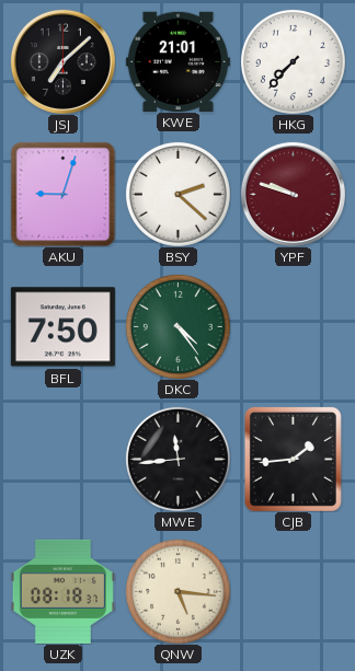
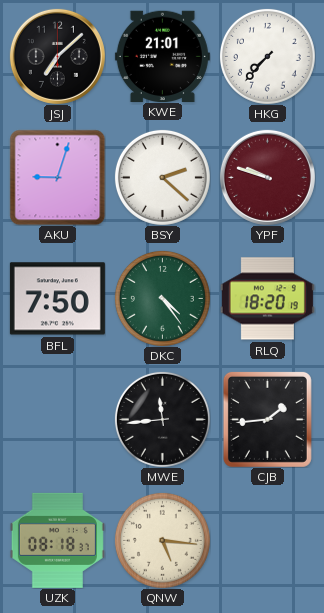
RLQ: none -> 18:20 (267, 299)
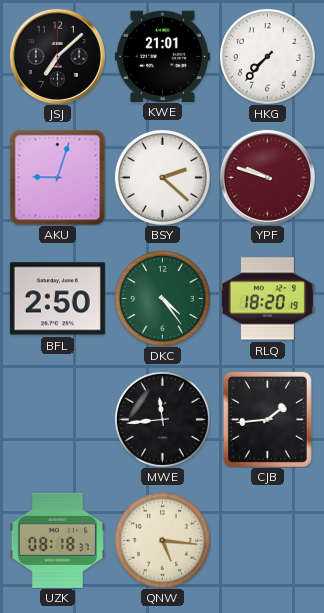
BFL: 7:50 -> 2:50 (57, 299)
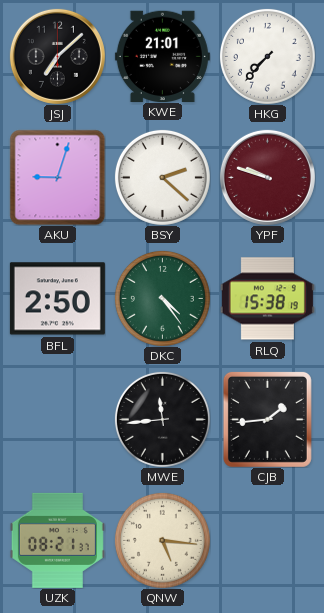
RLQ: 18:20 -> 15:38 (267, 299)
UZK: 08:18 -> 08:21 (57, 540)
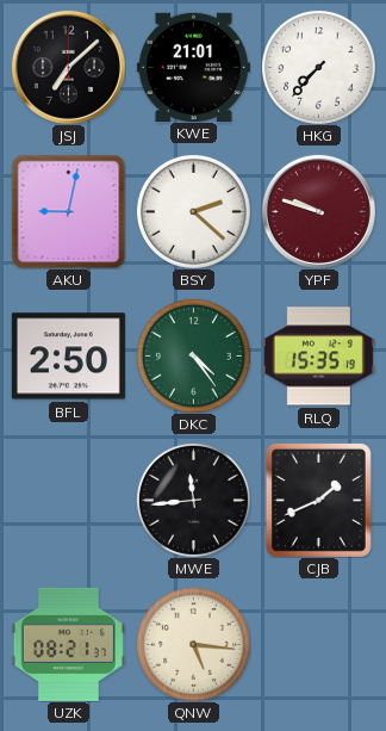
AKU: 9:03 -> 9:02 (68, 211)
RLQ: 15:38 -> 15:35 (318, 357)
CJB: 1:44 -> 1:41 (318, 500)
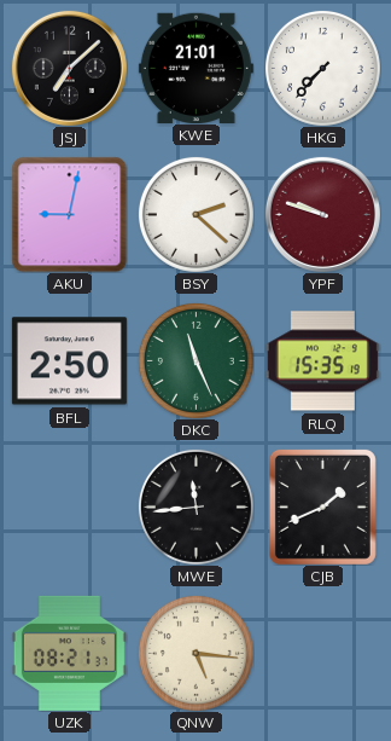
DKC: 4:24 -> 11:26 (195, 360)
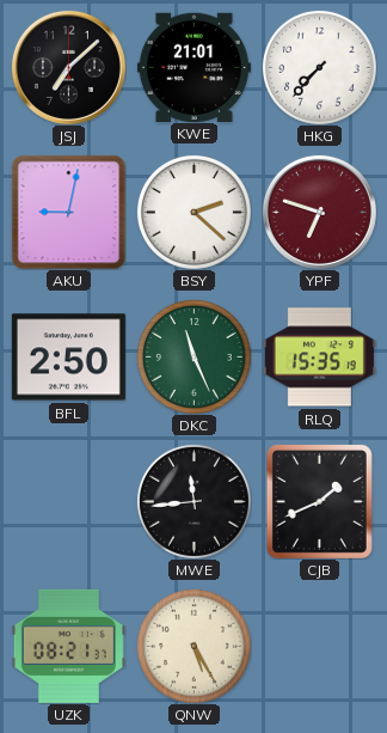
YPF: 9:48 -> 6:48 (319, 212)
QNW: 5:16 -> 5:25 (193, 646)
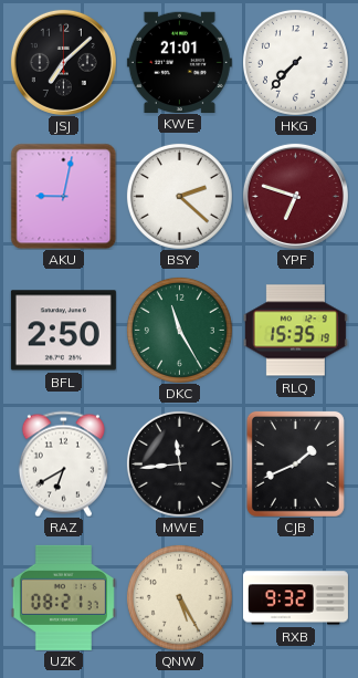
DKC: 11:26 -> 11:25 (179, 330)
RAZ: none -> 6:40 (63, 463)
RXB: none -> 9:32 (295, 598)
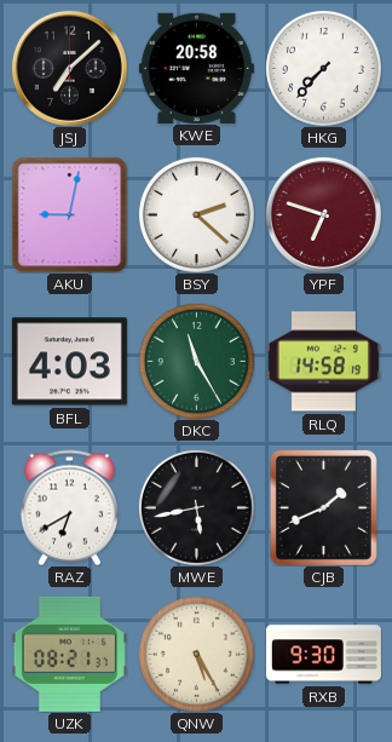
KWE: 21:01 -> 20:58 (196, 68)
BFL: 2:50 -> 4:03 (69, 362)
RLQ: 15:35 -> 14:58 (323, 362)
MWE: 11:44 -> 5:43 (196, 507)
RXB: 9:32 -> 9:30 (323, 655)
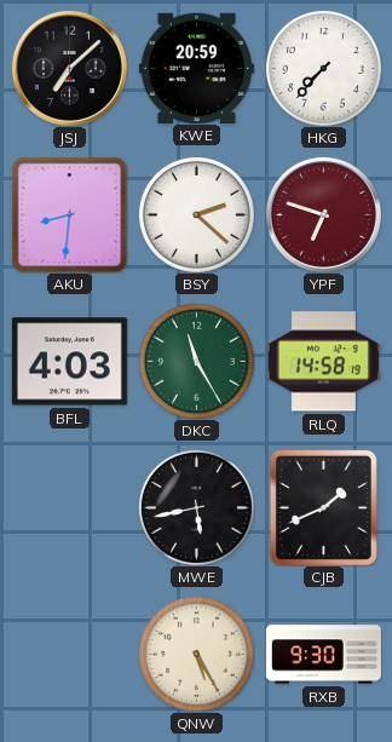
KWE: 20:58 -> 20:59 (196, 68)
AKU: 9:02 -> 8:31 (69, 214)
RAZ: 6:40 -> none (69, 507)
UZK: 08:21 -> none (69, 654)
